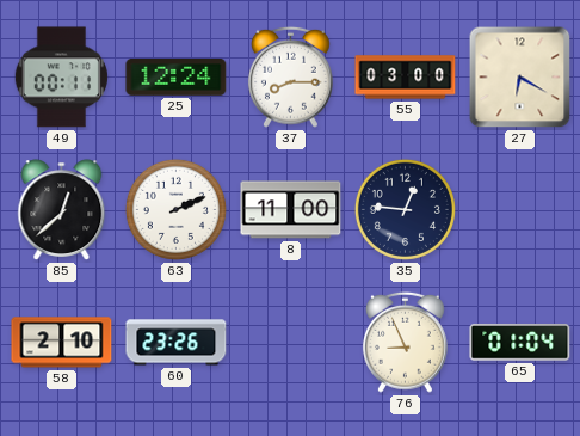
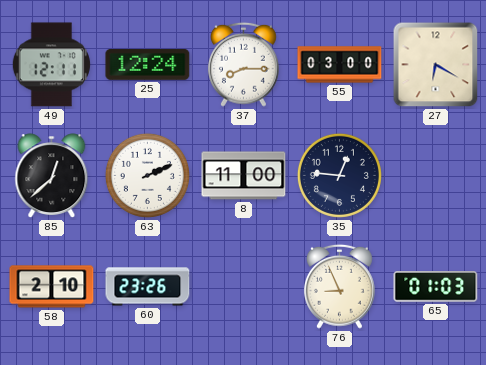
49: 00:11 -> 12:11 (51, 65)
65: 01:04 -> 01:03 (436, 287)
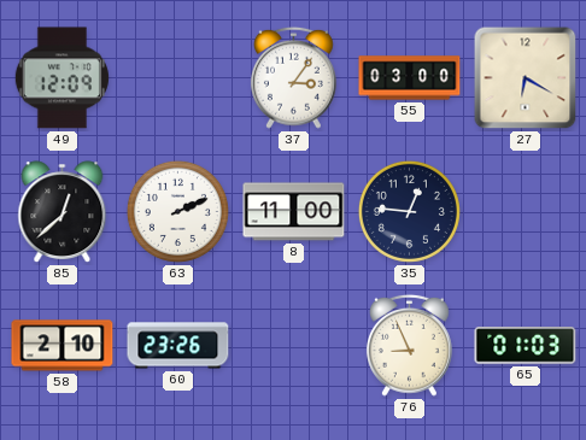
49: 12:11 -> 12:09 (61, 78)
25: 12:24 -> none (148, 64)
37: 8:15 -> 3:06 (293, 77)
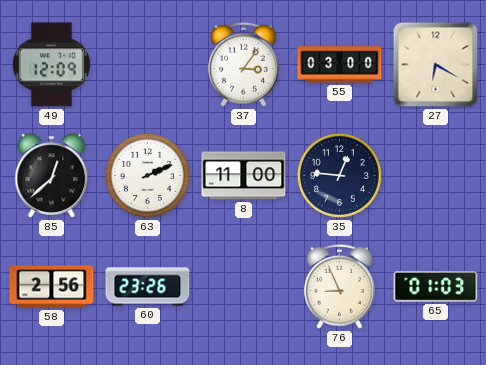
58: 2:10 -> 2:56 (52, 287)
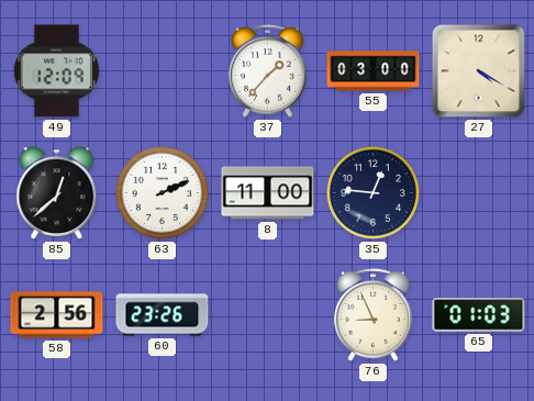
37: 3:06 -> 1:37 (267, 70)
27: 6:20 -> 4:20 (479, 71)
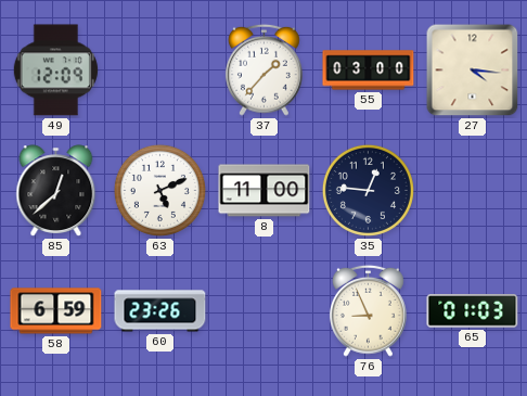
27: 4:20 -> 4:16 (473, 71)
63: 2:11 -> 5:11 (159, 190)
58: 2:56 -> 6:59 (56, 311)
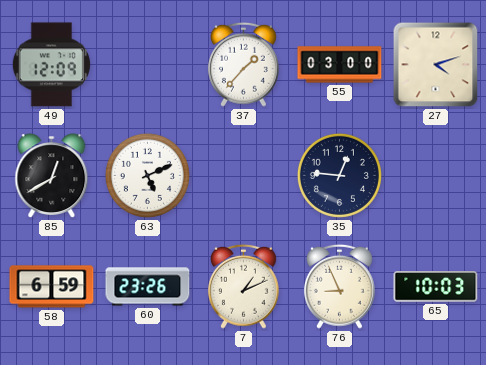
27: 4:16 -> 4:12 (436, 65)
85: 12:38 -> 12:40 (52, 176)
8: 11:00 -> none (265, 191)
7: none -> 1:11 (243, 286)
65: 01:03 -> 10:03 (436, 287)
